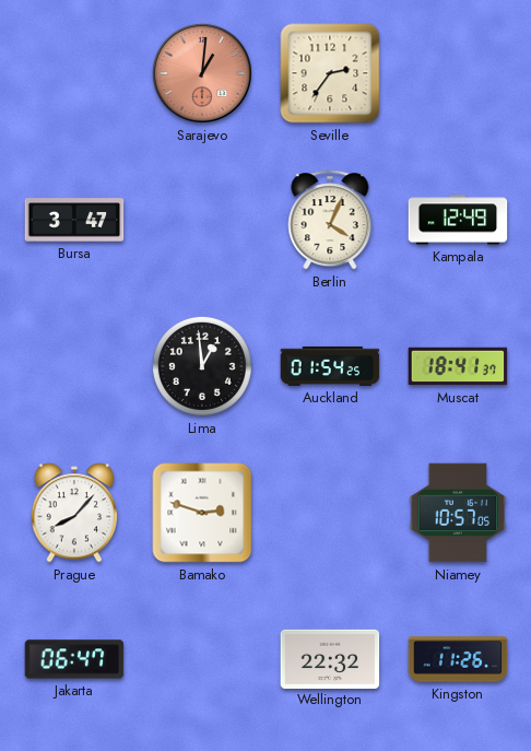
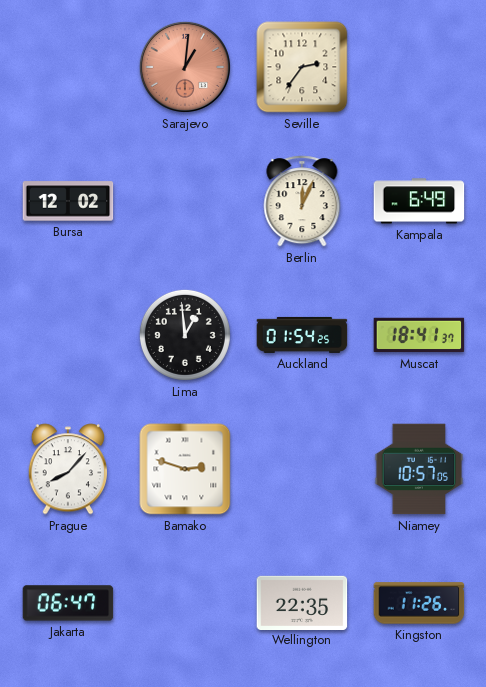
Bursa: 3:47 -> 12:02 (68, 201)
Berlin: 4:04 -> 12:04 (302, 201)
Kampala: 12:49 -> 6:49 (419, 201)
Wellington: 22:32 -> 22:35 (302, 602)
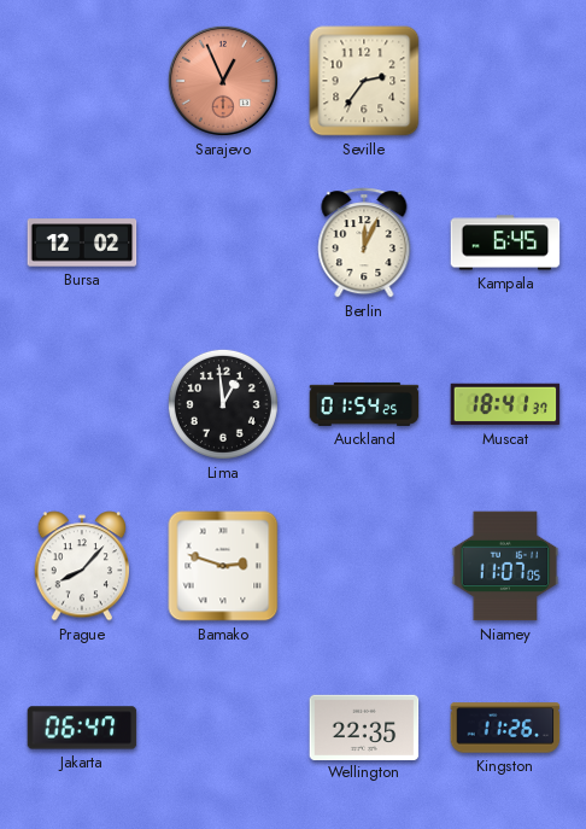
Sarajevo: 1:01 -> 12:56 (223, 81)
Kampala: 6:49 -> 6:45 (505, 243)
Niamey: 10:57 -> 11:07 (505, 566)
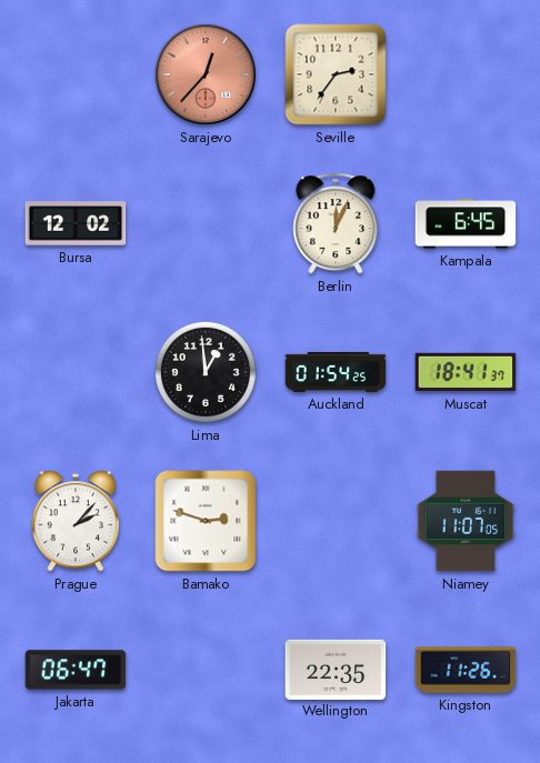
Sarajevo: 12:56 -> 12:37 (206, 74)
Prague: 8:07 -> 2:07 (74, 521)
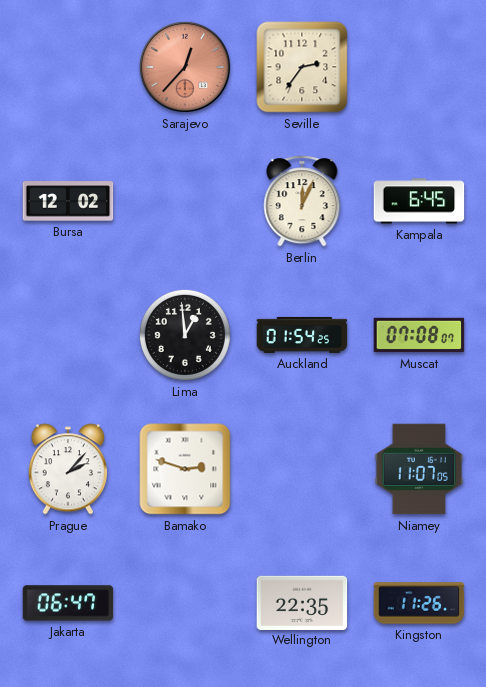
Muscat: 18:41 -> 07:08 (419, 335)
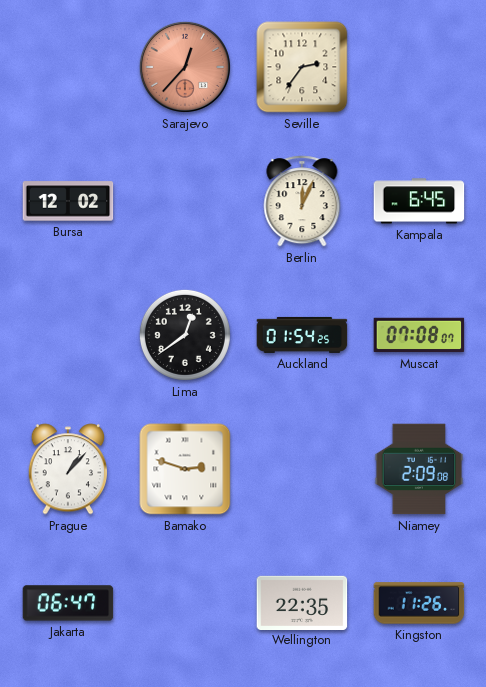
Lima: 12:59 -> 12:39 (185, 335)
Prague: 2:07 -> 1:07 (67, 469)
Niamey: 11:07 -> 2:09 (419, 469)
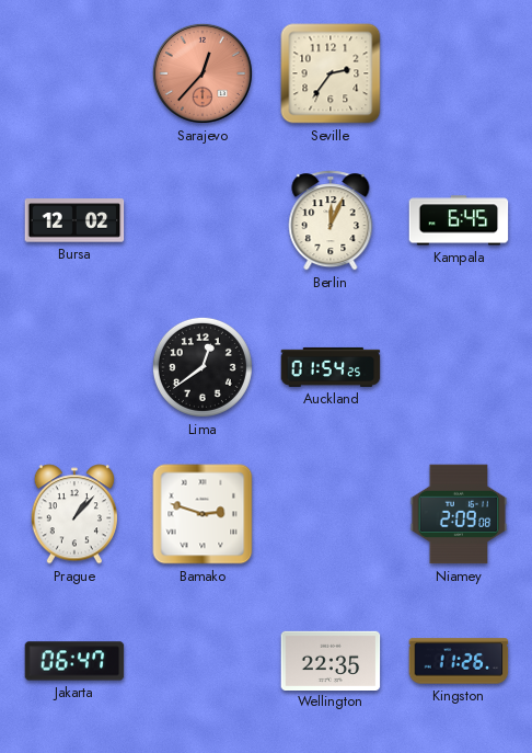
Muscat: 07:08 -> none (419, 335)
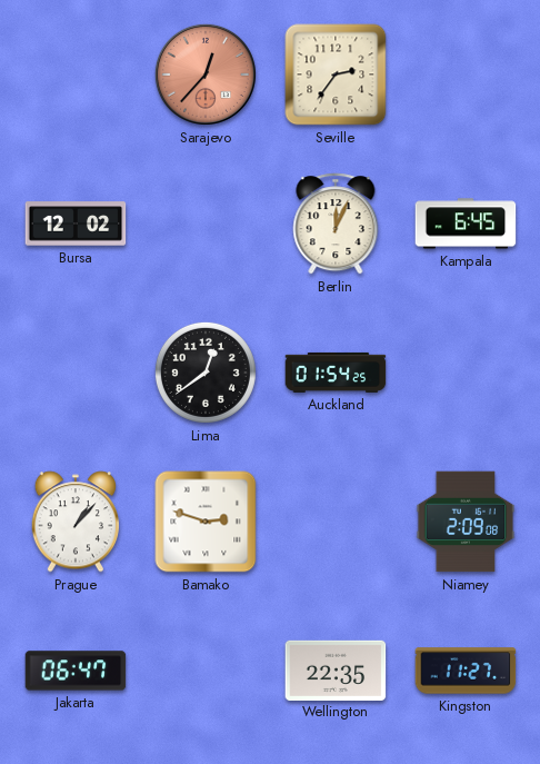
Kingston: 11:26 -> 11:27 (466, 671)
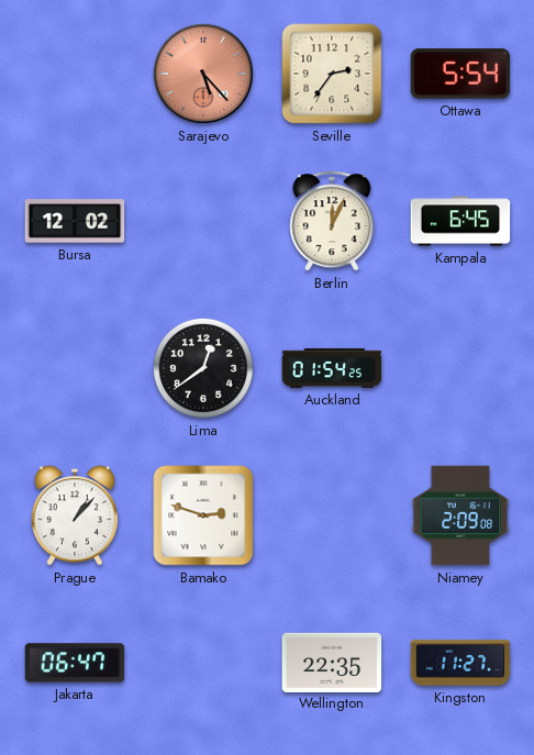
Sarajevo: 12:37 -> 5:23 (203, 74)
Ottawa: none -> 5:54 (460, 74)
